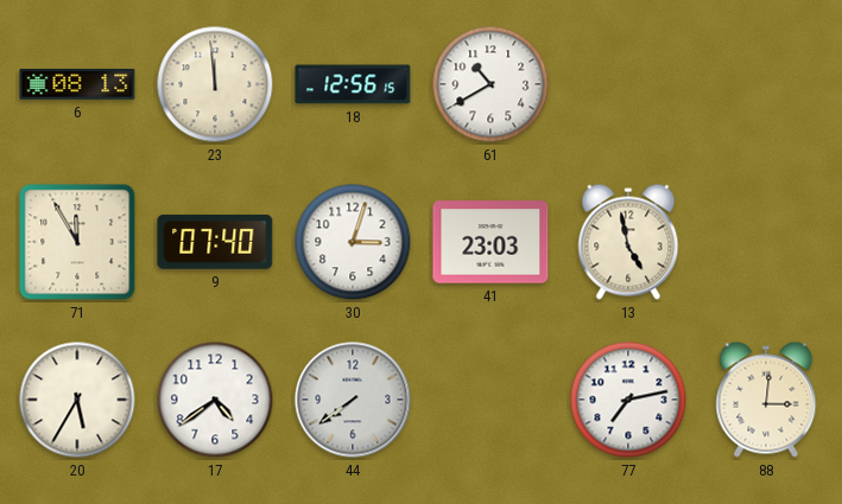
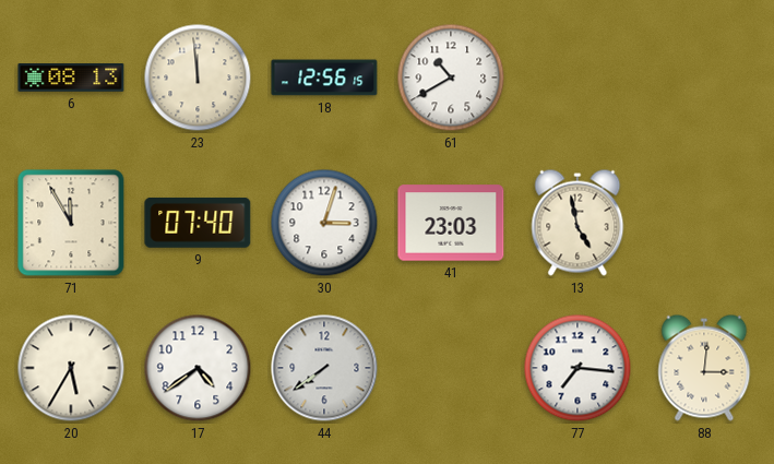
77: 7:13 -> 7:16 (577, 368)
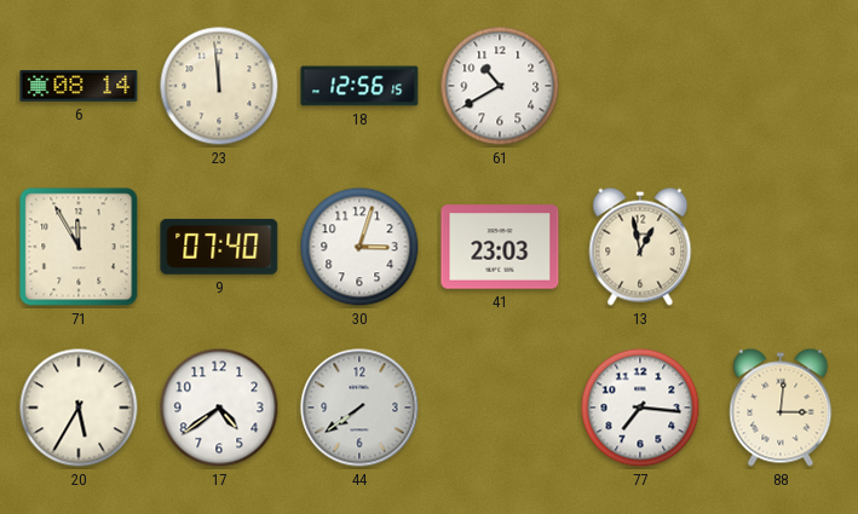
6: 08:13 -> 08:14 (79, 86)
13: 4:58 -> 12:58 (640, 247)
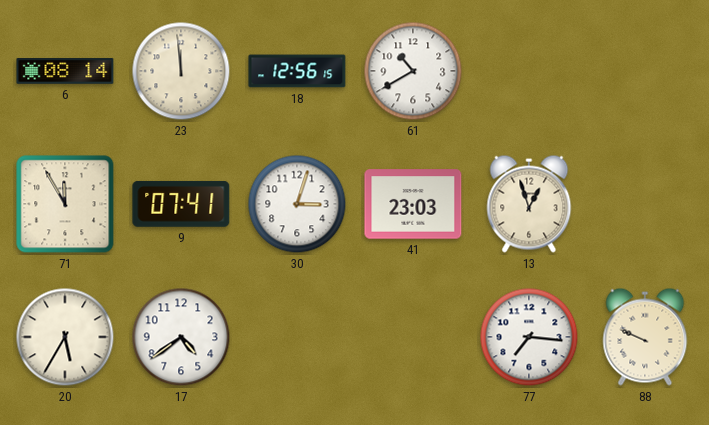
9: 07:40 -> 07:41 (181, 204)
13: 12:58 -> 12:57 (529, 204)
44: 7:39 -> none (359, 408)
88: 3:01 -> 9:49 (645, 337)
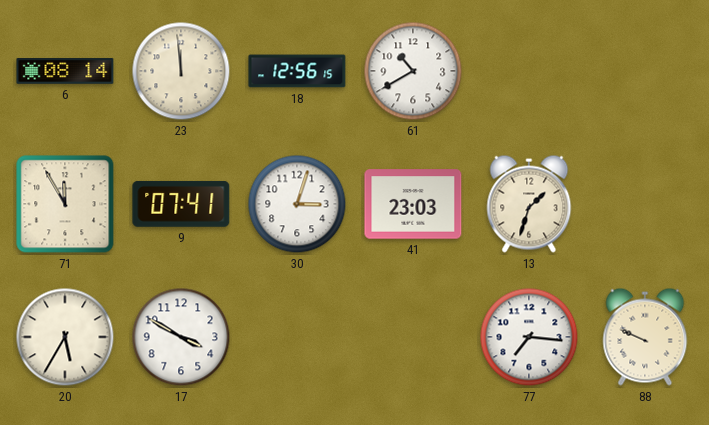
13: 12:57 -> 1:33 (529, 204)
17: 4:39 -> 3:50 (181, 337)
